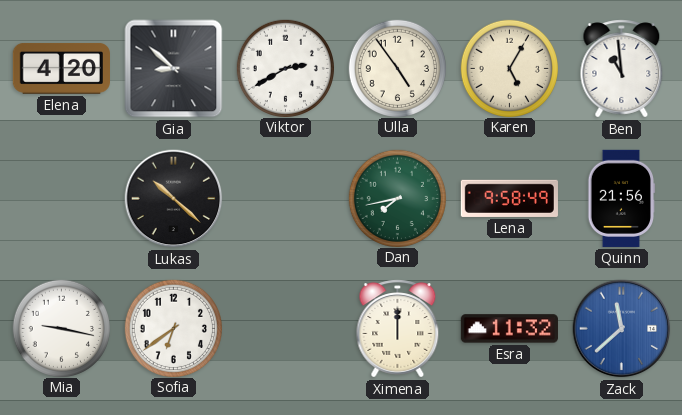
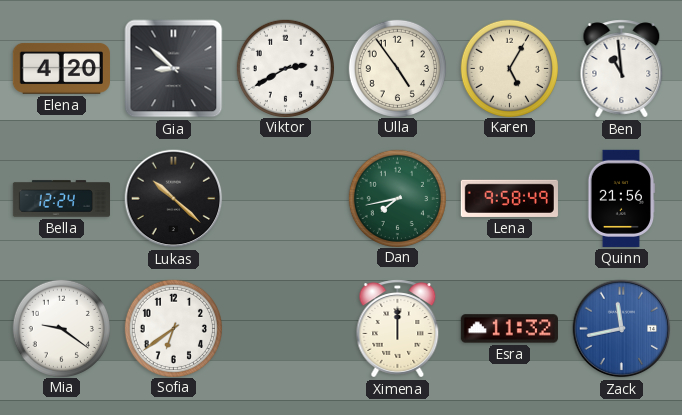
Bella: none -> 12:24 (61, 199)
Mia: 9:17 -> 9:21 (61, 328)
Zack: 11:38 -> 11:43 (622, 329)
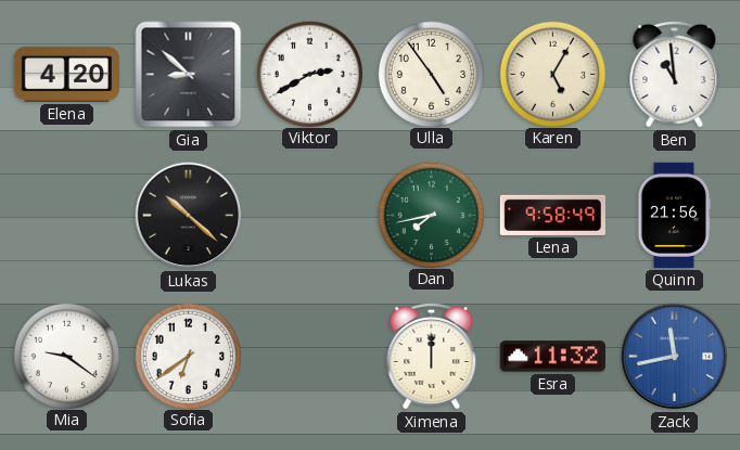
Bella: 12:24 -> none (61, 199)
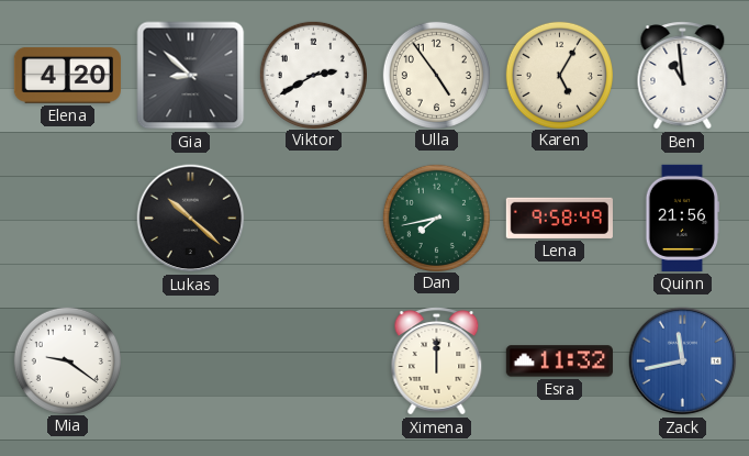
Sofia: 6:39 -> none (188, 356)
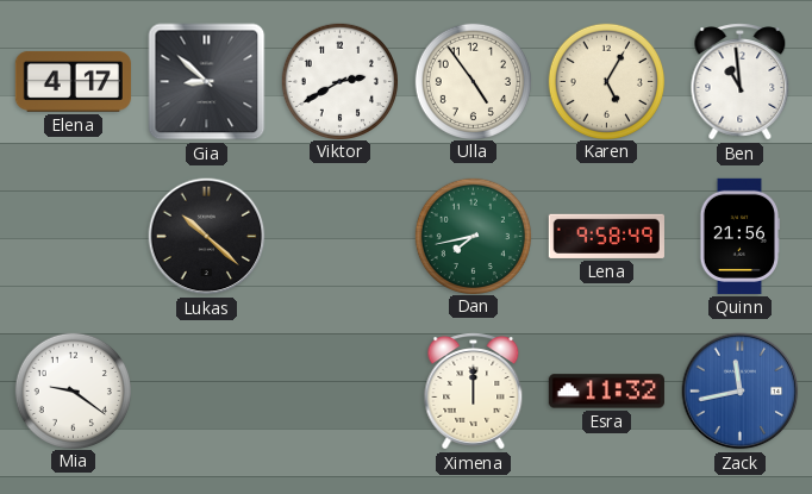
Elena: 4:20 -> 4:17 (73, 81)
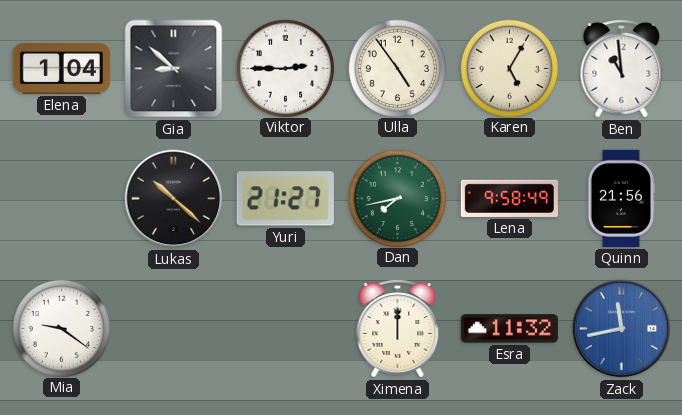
Elena: 4:17 -> 1:04 (61, 68)
Viktor: 2:40 -> 2:45 (285, 68)
Yuri: none -> 21:27 (285, 199)
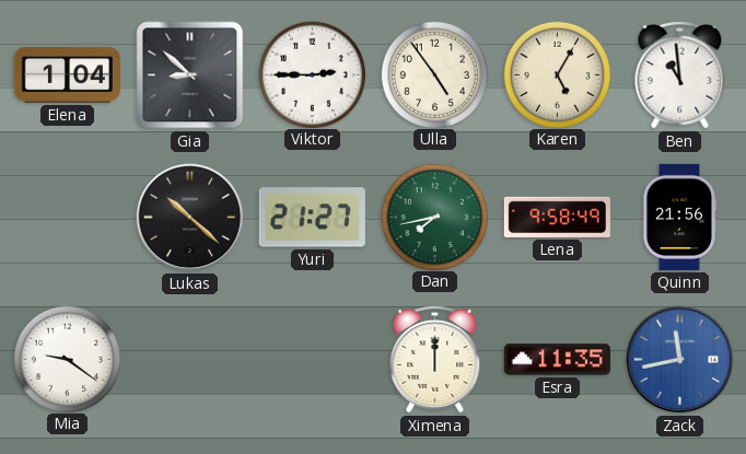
Esra: 11:32 -> 11:35 (557, 360)
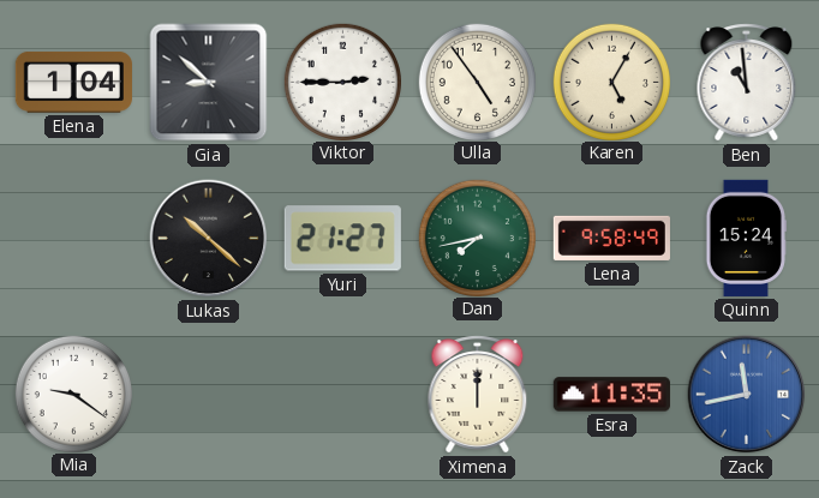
Quinn: 21:56 -> 15:24 (747, 238)
